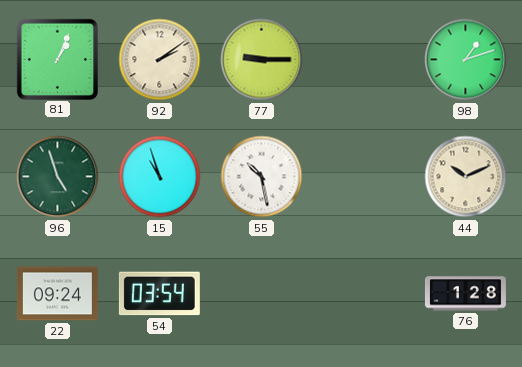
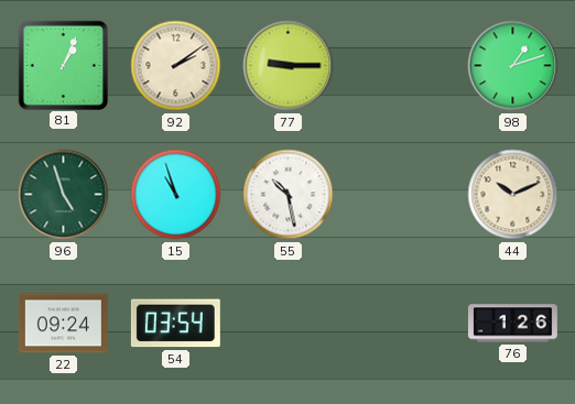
76: 1:28 -> 1:26 (512, 324)
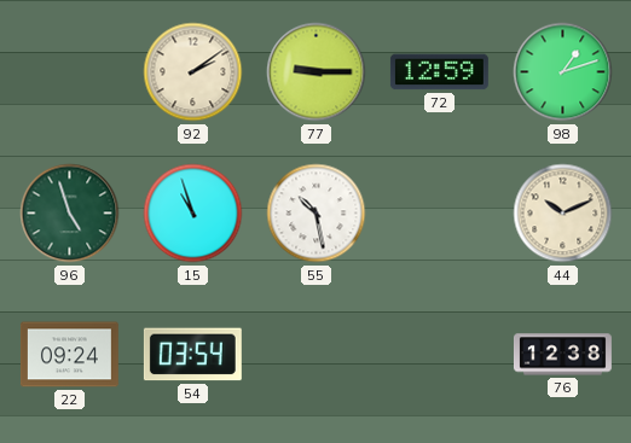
81: 1:04 -> none (63, 65)
72: none -> 12:59 (439, 72)
76: 1:26 -> 12:38 (562, 355)
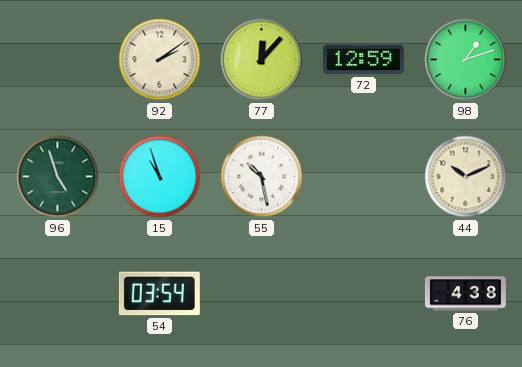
77: 9:15 -> 12:07 (262, 60)
22: 09:24 -> none (69, 355)
76: 12:38 -> 4:38 (465, 294)
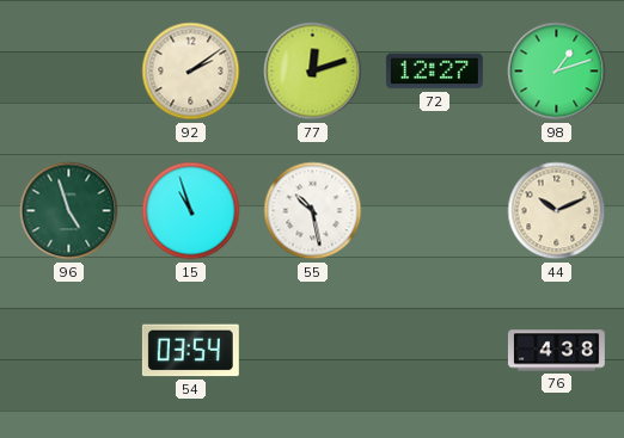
77: 12:07 -> 12:12 (313, 72)
72: 12:59 -> 12:27 (434, 72)
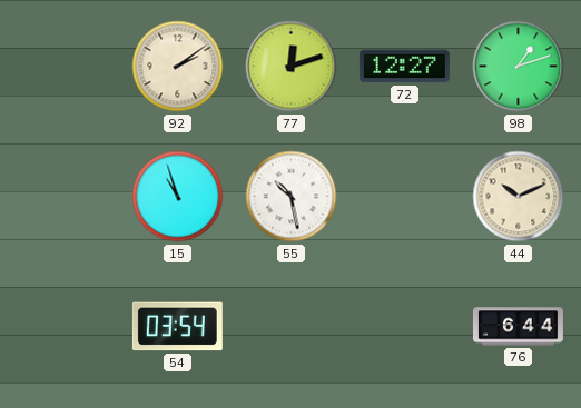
96: 4:57 -> none (69, 211)
76: 4:38 -> 6:44 (518, 327)
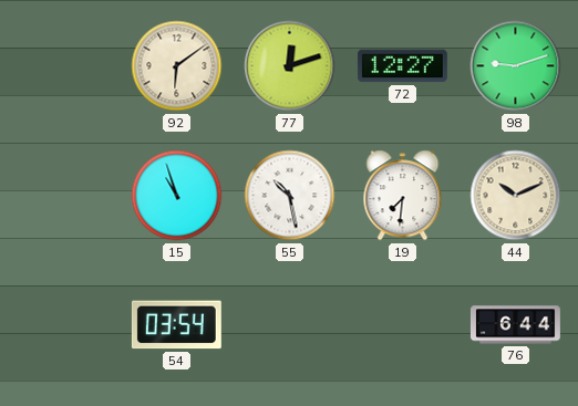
92: 2:09 -> 6:09 (177, 66)
98: 1:12 -> 9:12 (516, 66)
19: none -> 7:31 (403, 196)
